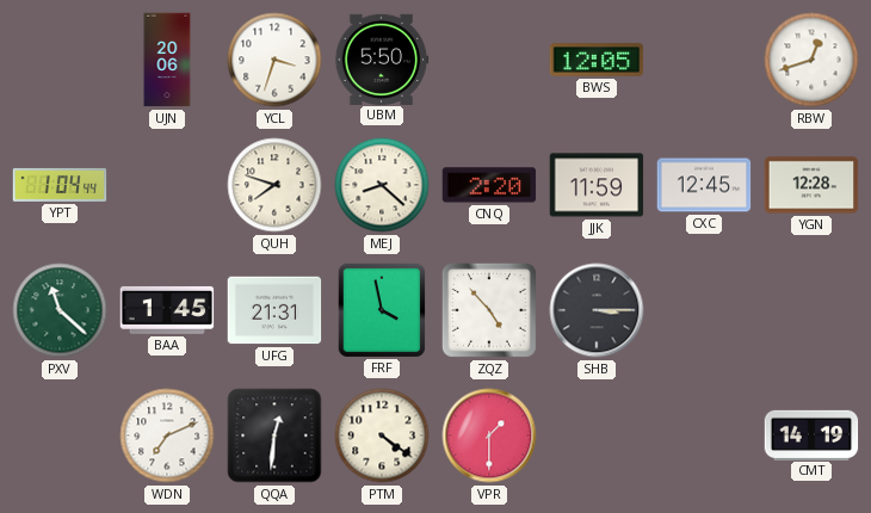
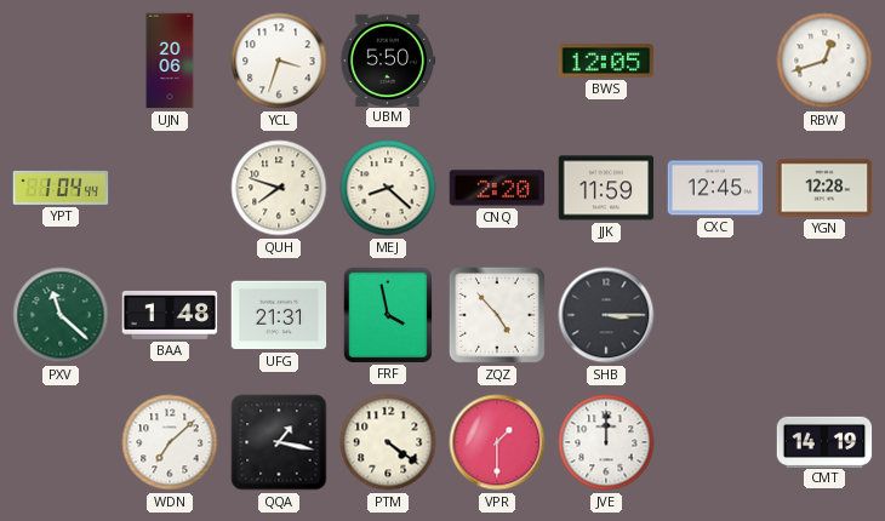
BAA: 1:45 -> 1:48 (170, 315)
WDN: 7:11 -> 7:08 (170, 442)
QQA: 12:31 -> 1:17 (279, 442)
JVE: none -> 12:00 (606, 442)
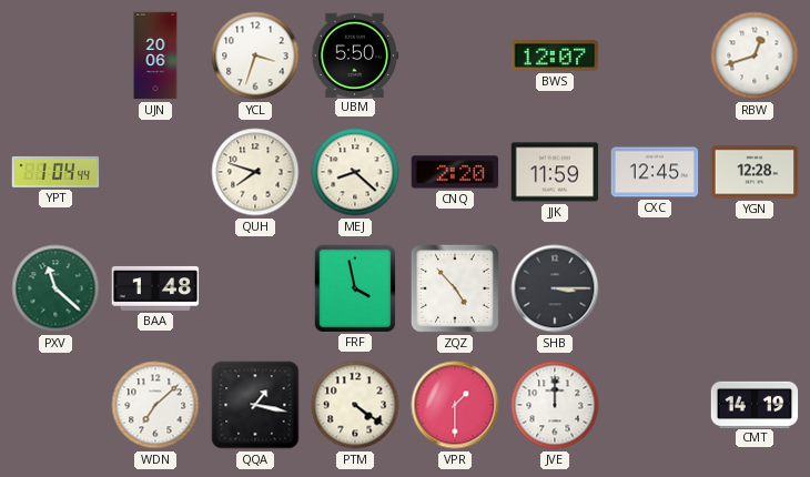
BWS: 12:05 -> 12:07 (555, 55)
UFG: 21:31 -> none (279, 315)
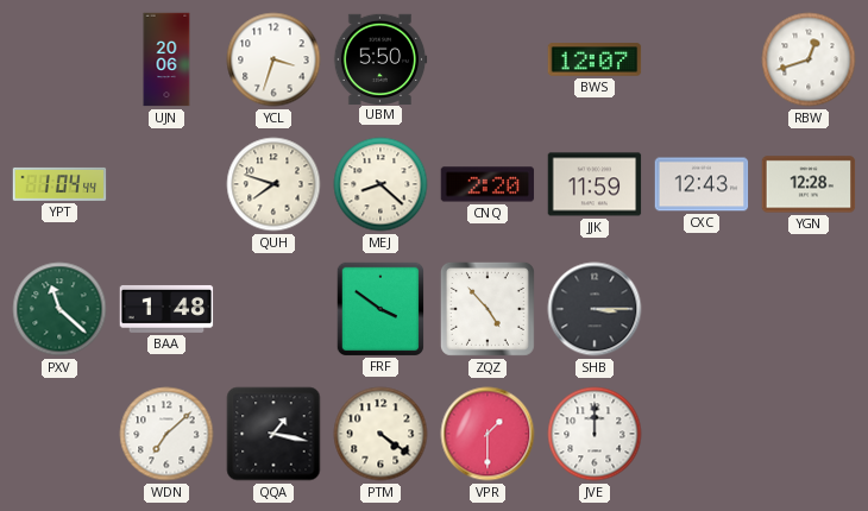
CXC: 12:45 -> 12:43 (702, 184)
FRF: 3:58 -> 3:51 (379, 308)
CMT: 14:19 -> none (755, 404)
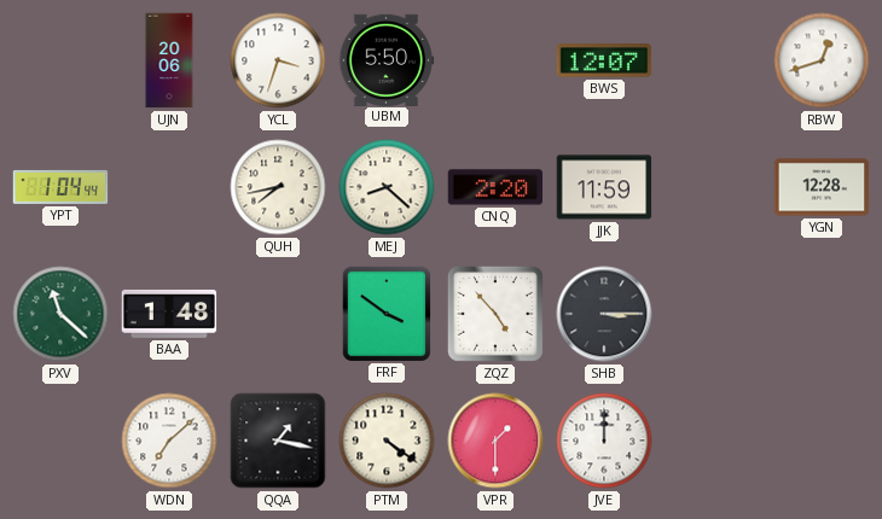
QUH: 7:48 -> 7:43 (278, 187)
CXC: 12:43 -> none (702, 184)
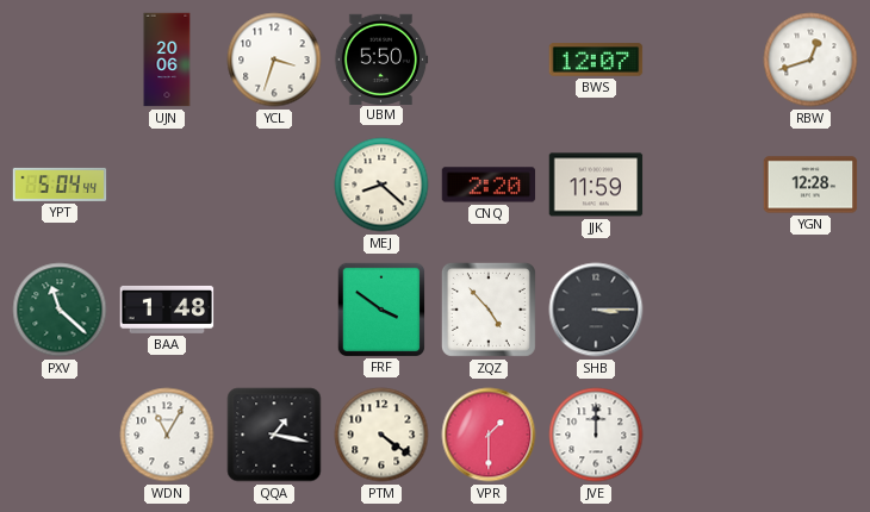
YPT: 1:04 -> 5:04 (60, 185)
QUH: 7:43 -> none (278, 187)
WDN: 7:08 -> 11:05 (167, 435)
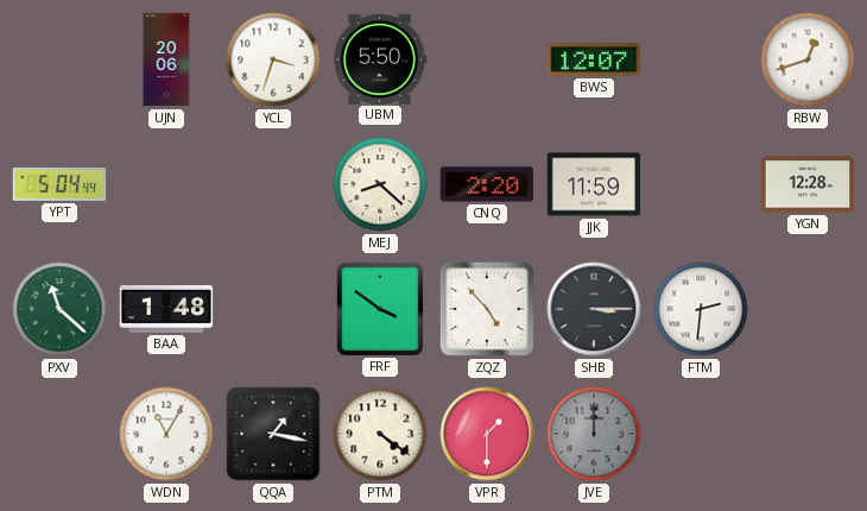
FTM: none -> 2:31 (701, 309)
JVE dial: white -> grey (594, 434)
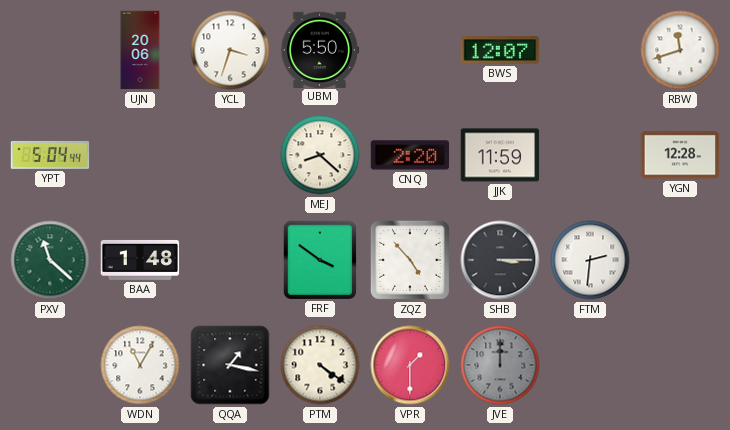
RBW: 12:42 -> 11:42 (680, 50)
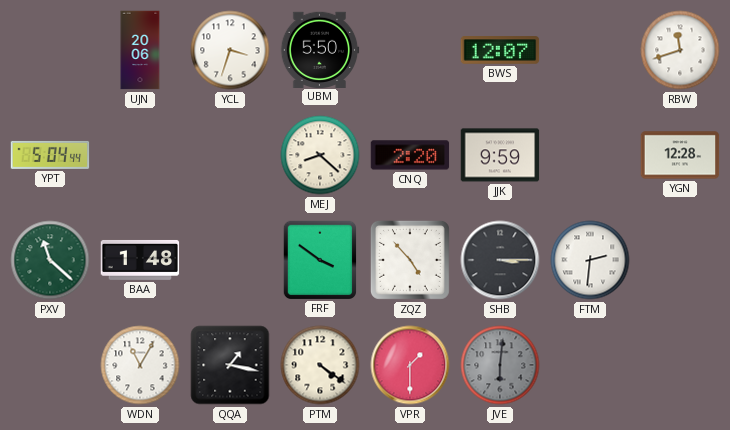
JJK: 11:59 -> 9:59 (500, 155)
JVE: 12:00 -> 6:01 (500, 365)
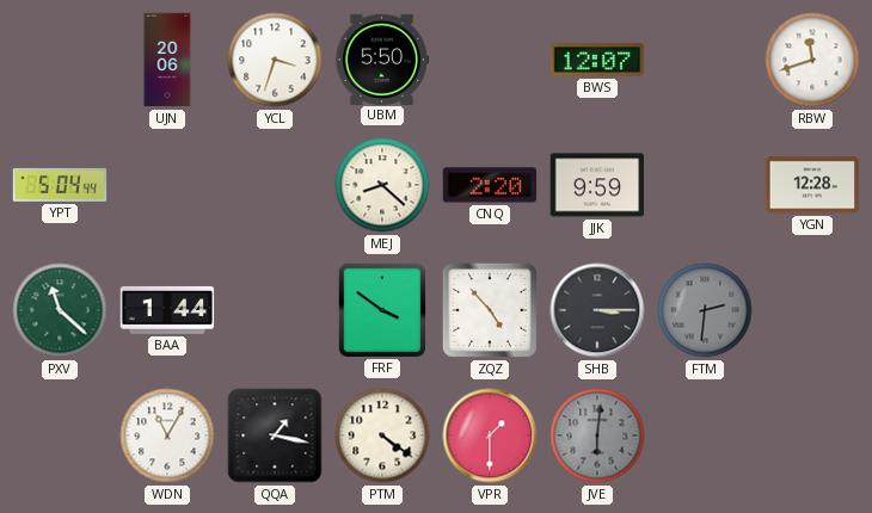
BAA: 1:48 -> 1:44 (167, 310)
FTM dial: white -> grey (705, 310)
